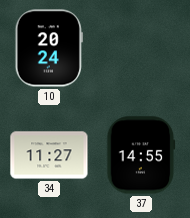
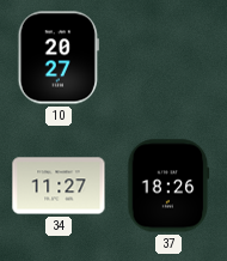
10: 20:24 -> 20:27 (59, 57)
37: 14:55 -> 18:26 (168, 186)
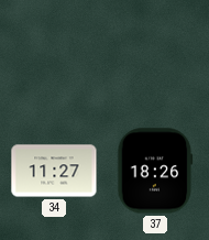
10: 20:27 -> none (59, 57)
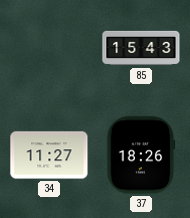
85: none -> 15:43 (141, 48)
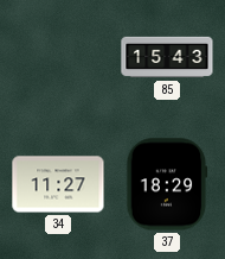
37: 18:26 -> 18:29 (167, 184)
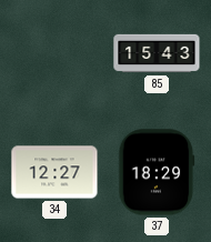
34: 11:27 -> 12:27 (54, 172)
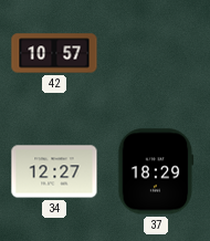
42: none -> 10:57 (54, 53)
85: 15:43 -> none (157, 53)
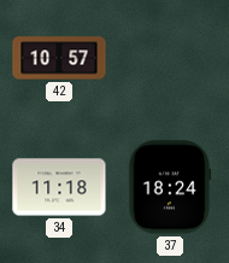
34: 12:27 -> 11:18 (59, 187)
37: 18:29 -> 18:24 (170, 187)
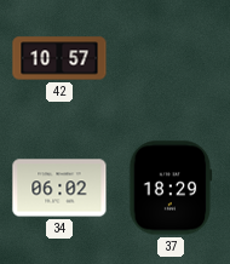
34: 11:18 -> 06:02 (59, 188)
37: 18:24 -> 18:29 (171, 188)
